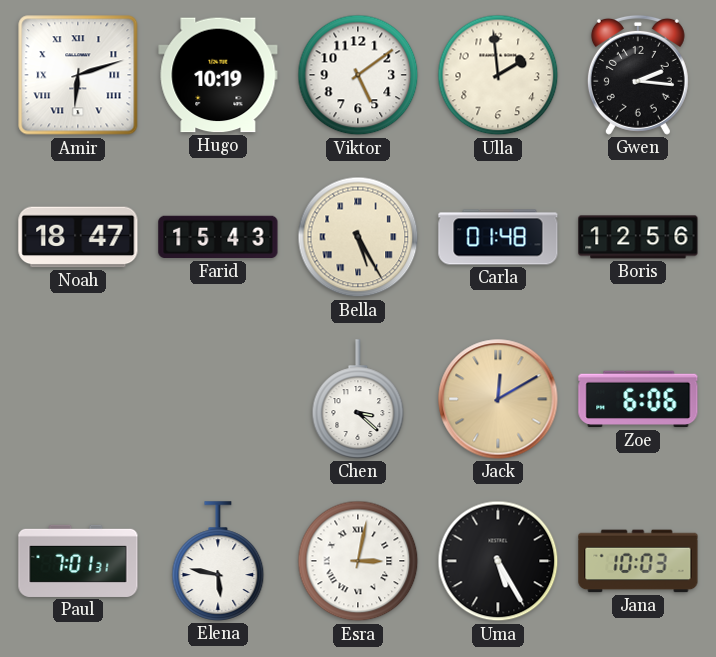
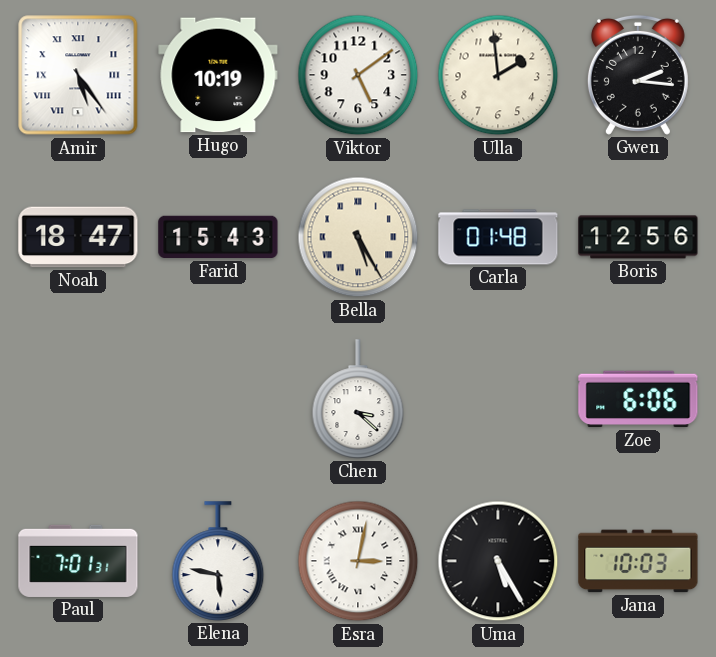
Amir: 6:12 -> 5:24 (78, 75)
Jack: 12:10 -> none (498, 399)
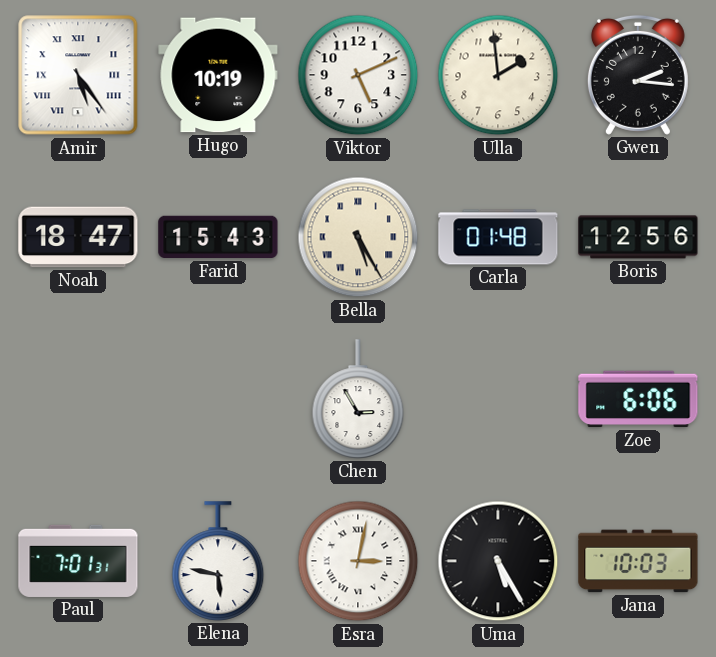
Viktor: 5:09 -> 5:11 (358, 75)
Chen: 3:22 -> 2:55 (358, 399)
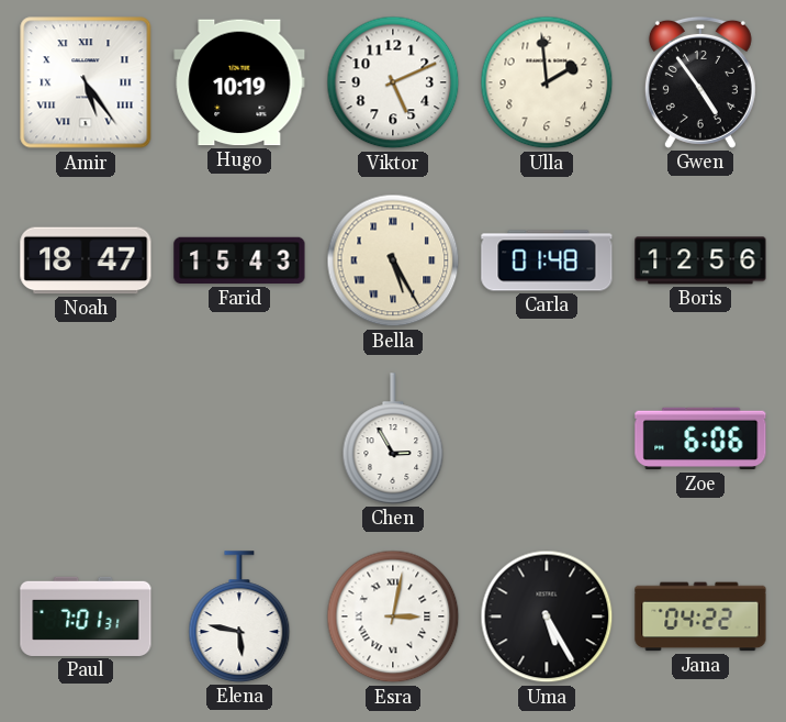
Gwen: 2:16 -> 4:54 (700, 82)
Jana: 10:03 -> 04:22 (700, 617)
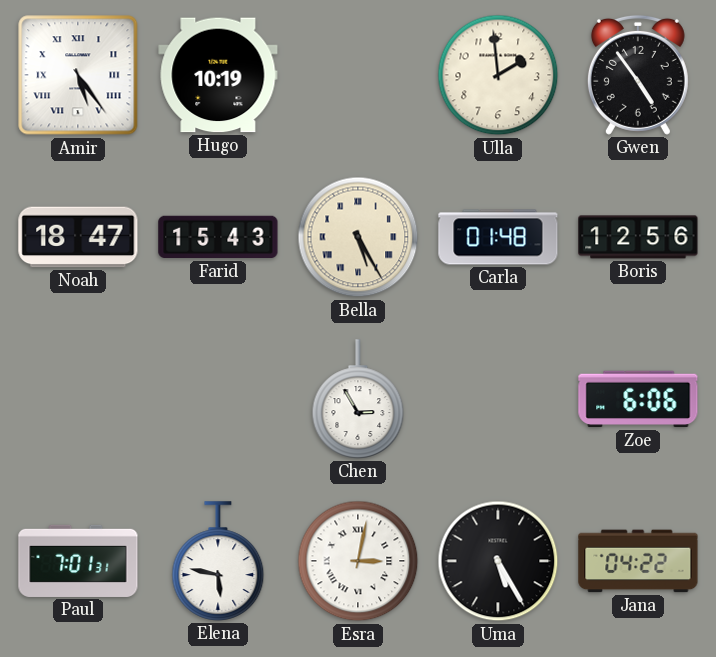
Viktor: 5:11 -> none (393, 82)
